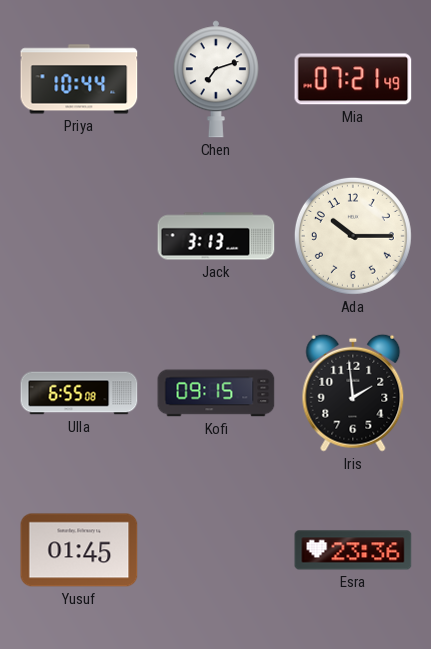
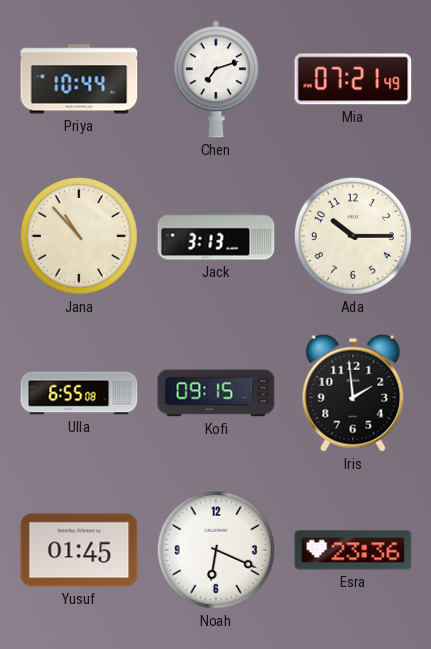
Jana: none -> 10:53 (79, 236)
Noah: none -> 6:19 (216, 550)
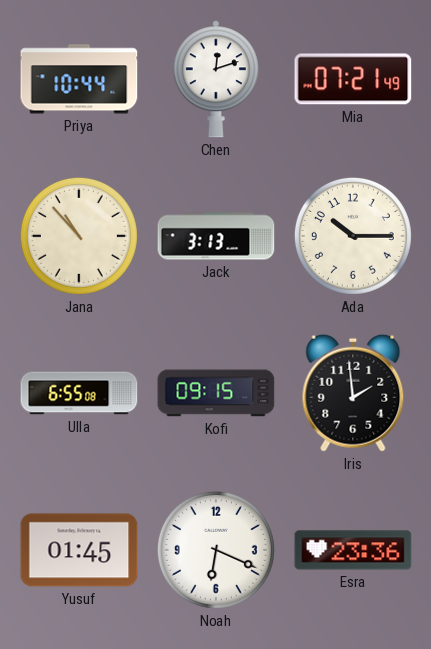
Chen: 7:12 -> 12:12 (216, 79)
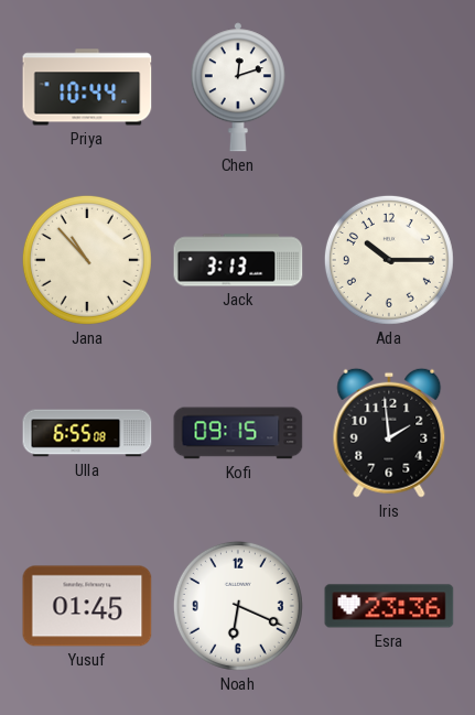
Mia: 07:21 -> none (353, 79)
